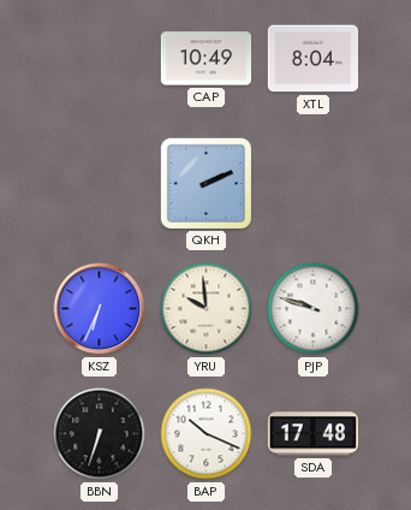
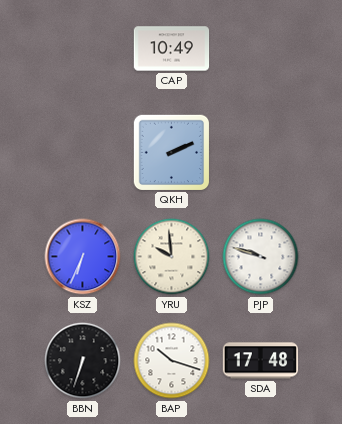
XTL: 8:04 -> none (314, 59)
BAP: 10:19 -> 10:18 (172, 361)
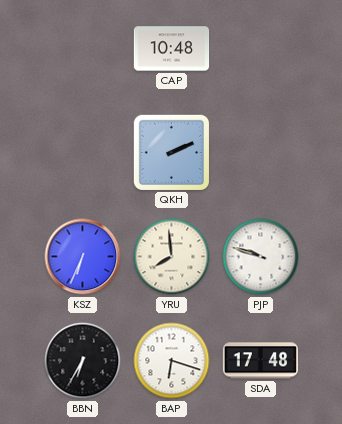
CAP: 10:49 -> 10:48 (172, 49)
YRU: 9:59 -> 7:59 (172, 257)
BBN: 6:33 -> 6:35 (83, 361)
BAP: 10:18 -> 6:18 (172, 361)
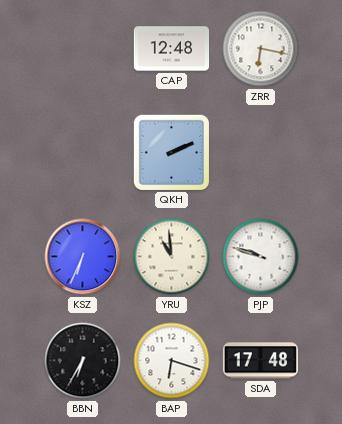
CAP: 10:48 -> 12:48 (172, 49)
ZRR: none -> 6:17 (261, 49)
YRU: 7:59 -> 10:59 (172, 257)
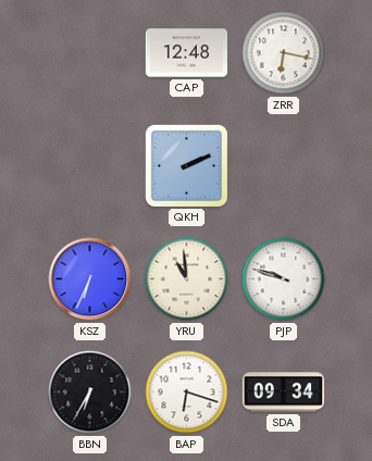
SDA: 17:48 -> 09:34 (284, 393)
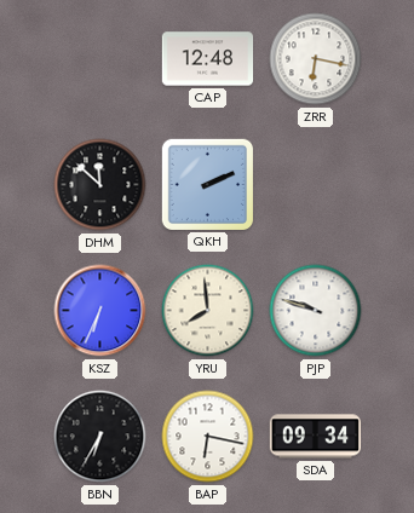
DHM: none -> 11:52 (100, 185)
YRU: 10:59 -> 7:59 (208, 311)
BAP: 6:18 -> 6:17 (208, 437)
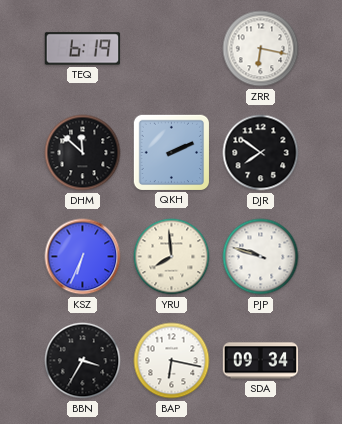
TEQ: none -> 6:19 (83, 49)
CAP: 12:48 -> none (208, 59)
DJR: none -> 7:51 (261, 153)
BBN: 6:35 -> 3:35 (83, 361)
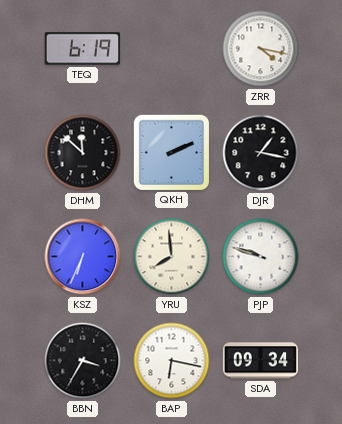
ZRR: 6:17 -> 4:17 (261, 49)
DJR: 7:51 -> 1:17 (261, 153)
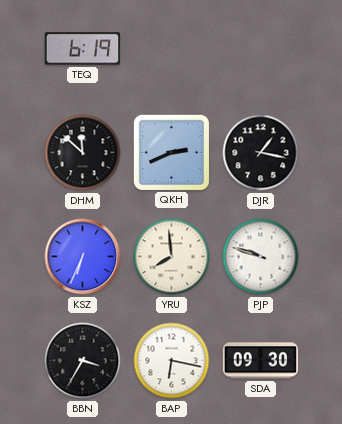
ZRR: 4:17 -> none (261, 49)
QKH: 2:11 -> 2:41 (171, 152)
SDA: 09:34 -> 09:30 (261, 361)
